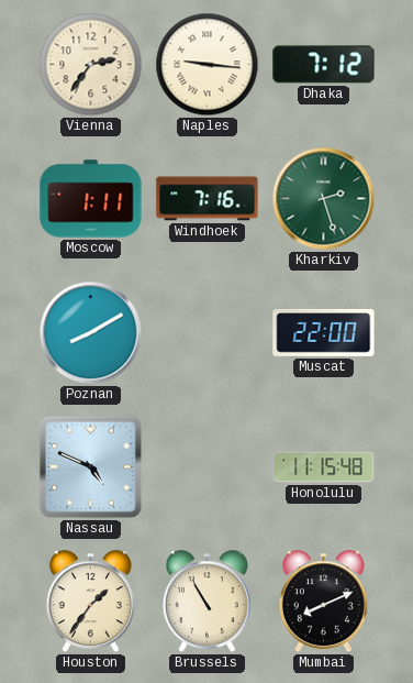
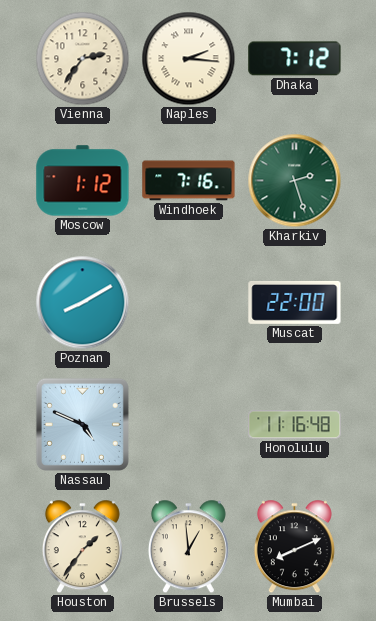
Naples: 9:16 -> 2:16 (189, 59)
Moscow: 1:11 -> 1:12 (83, 181)
Honolulu: 11:15 -> 11:16 (295, 425)
Brussels: 10:55 -> 12:59 (188, 547)
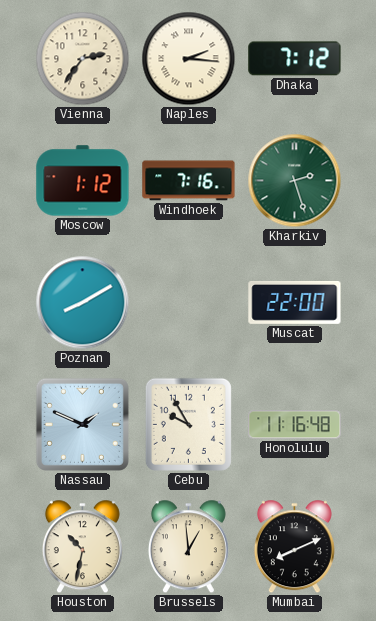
Nassau: 4:49 -> 1:49 (82, 424)
Cebu: none -> 9:55 (188, 424)
Houston: 1:36 -> 10:32 (82, 547)
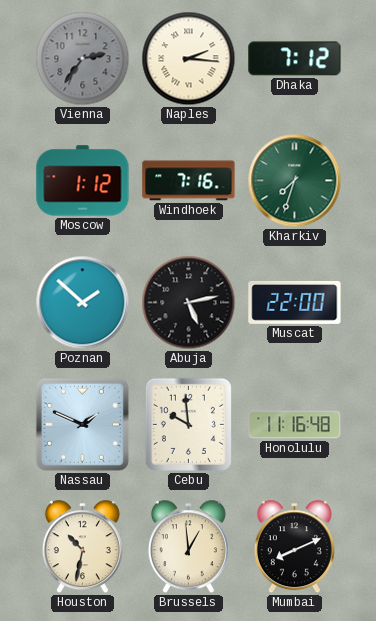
Vienna dial: cream -> grey (83, 59)
Kharkiv: 2:27 -> 7:33 (295, 181)
Poznan: 8:10 -> 1:52 (83, 303)
Abuja: none -> 5:13 (189, 303)
Cebu: 9:55 -> 9:59 (188, 424)
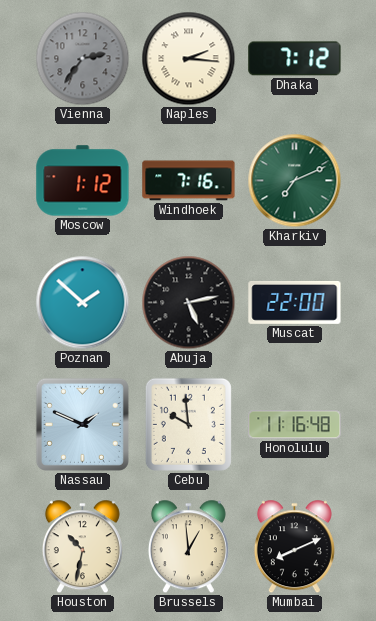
Kharkiv: 7:33 -> 7:11 (295, 181)
